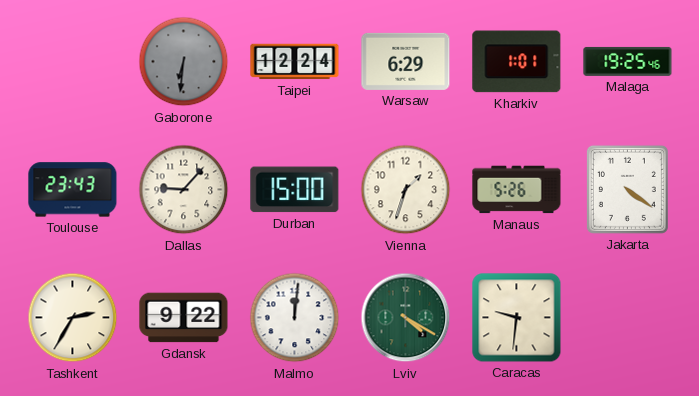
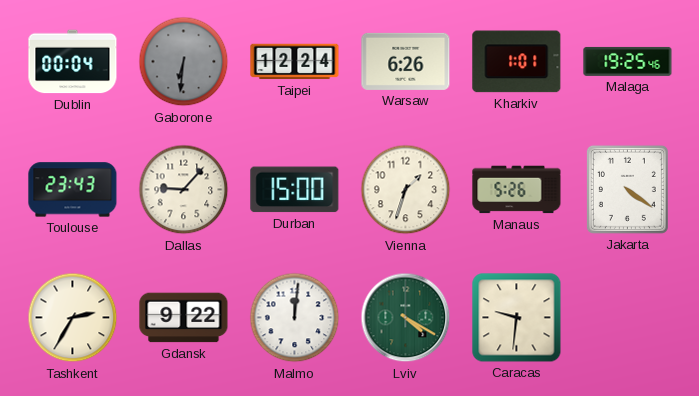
Dublin: none -> 00:04 (73, 62)
Warsaw: 6:29 -> 6:26 (406, 61)
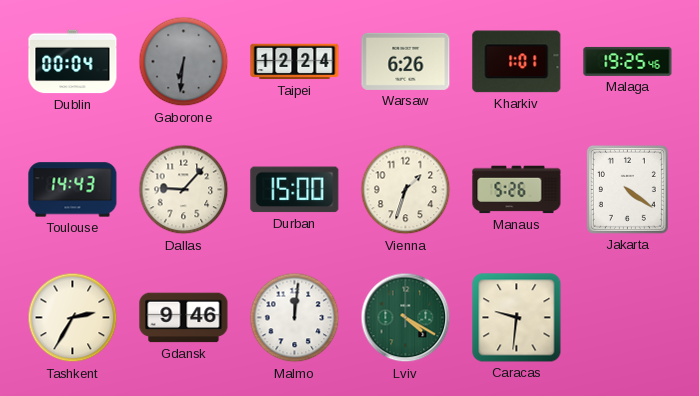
Toulouse: 23:43 -> 14:43 (73, 190)
Gdansk: 9:22 -> 9:46 (184, 318)
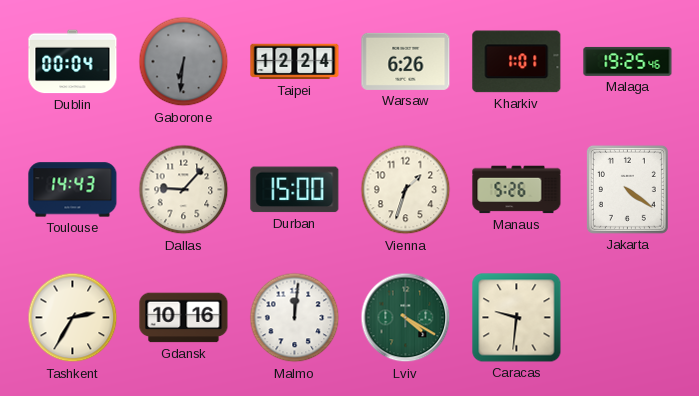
Gdansk: 9:46 -> 10:16 (184, 318)
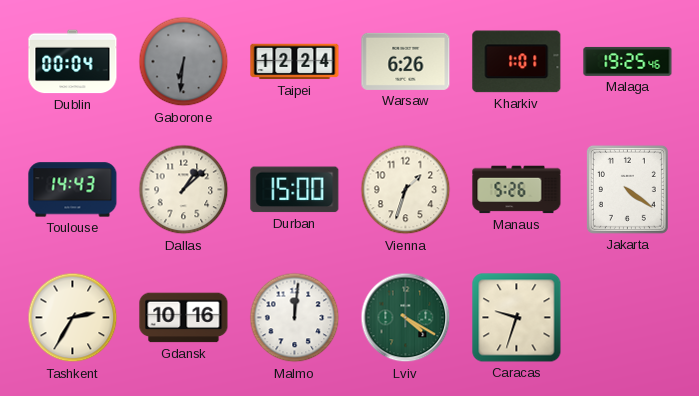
Dallas: 9:07 -> 1:08 (184, 190)
Caracas: 9:31 -> 9:33 (517, 318)
